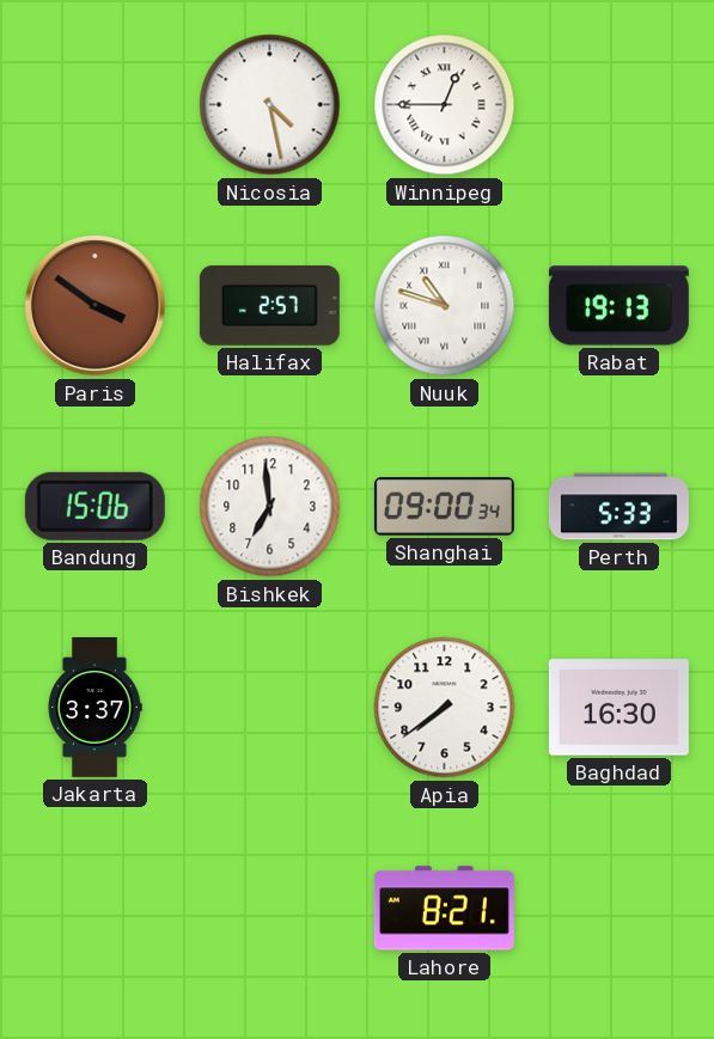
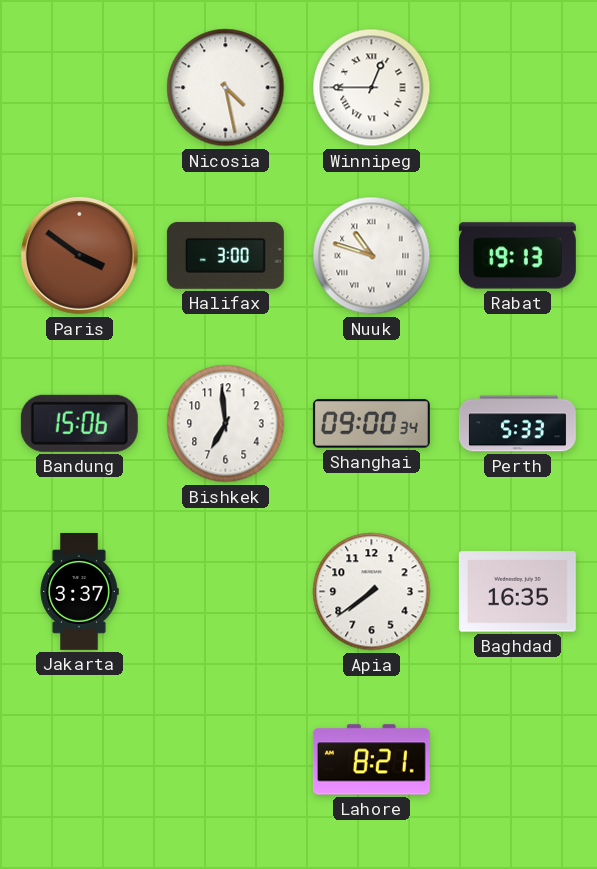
Halifax: 2:57 -> 3:00 (225, 255)
Baghdad: 16:30 -> 16:35 (517, 592)
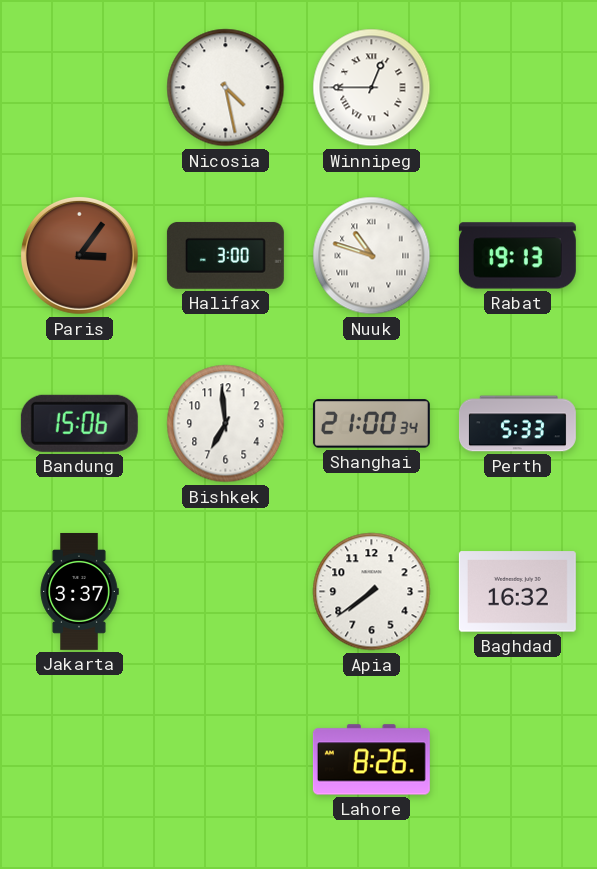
Paris: 3:51 -> 3:06 (79, 255)
Shanghai: 09:00 -> 21:00 (371, 424)
Baghdad: 16:35 -> 16:32 (517, 592)
Lahore: 8:21 -> 8:26 (371, 760)
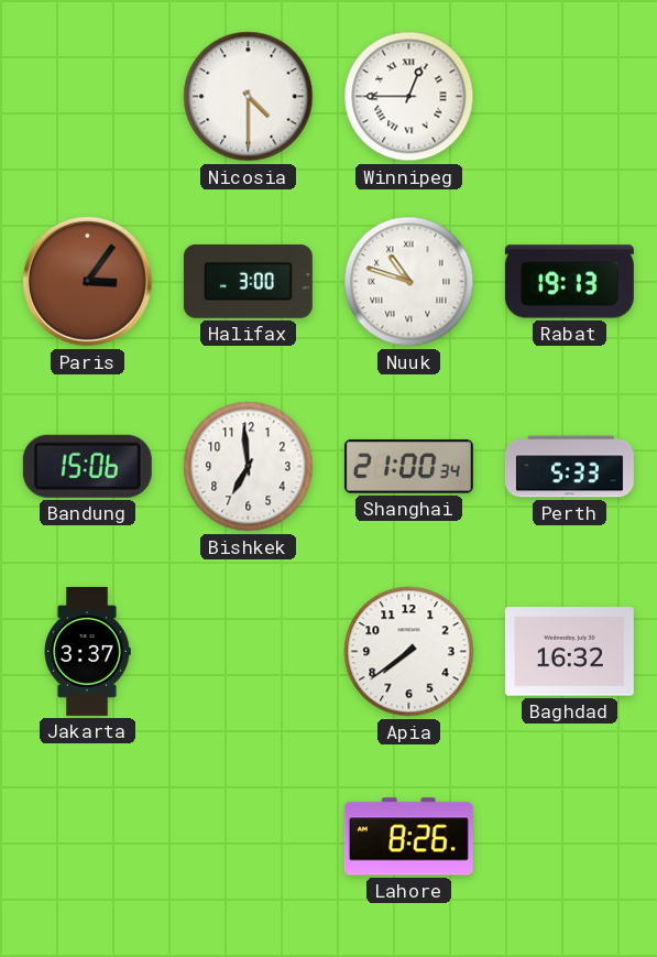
Nicosia: 4:28 -> 4:30 (249, 97)
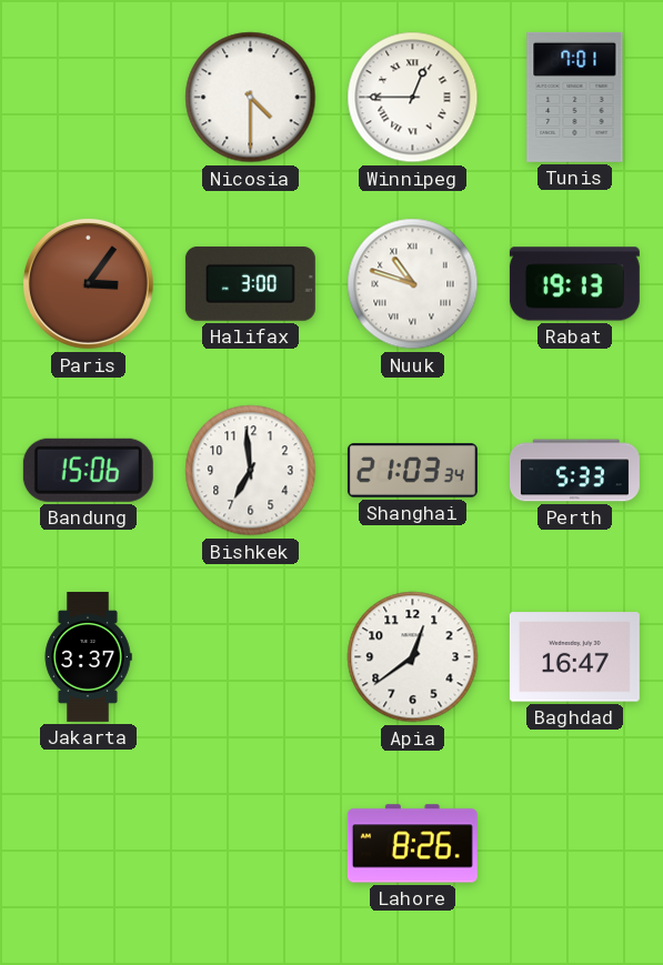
Tunis: none -> 7:01 (575, 97)
Shanghai: 21:00 -> 21:03 (412, 471)
Apia: 7:39 -> 12:39 (413, 657)
Baghdad: 16:32 -> 16:47 (574, 657)
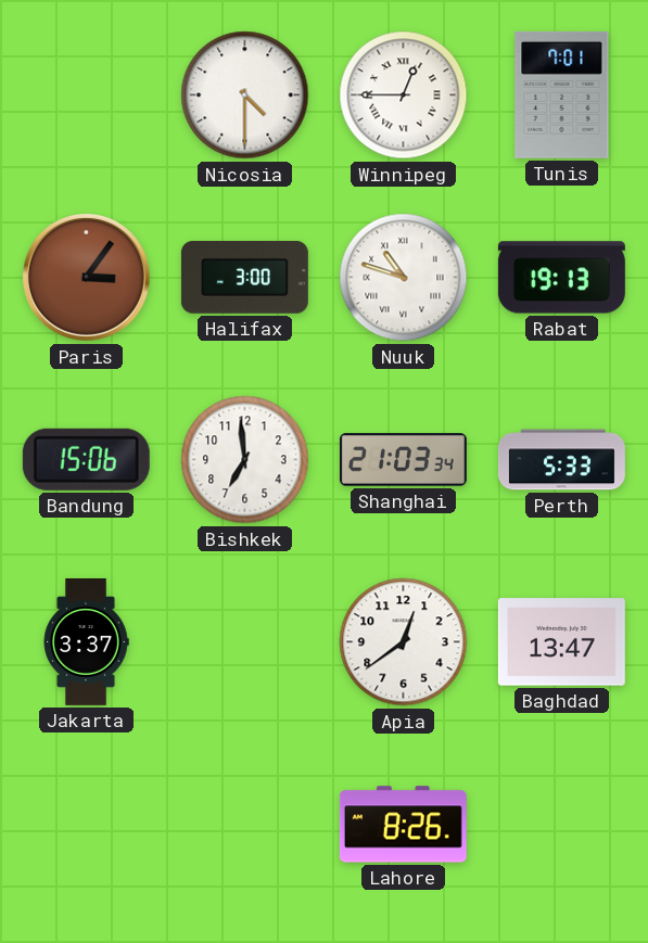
Baghdad: 16:47 -> 13:47 (561, 642)
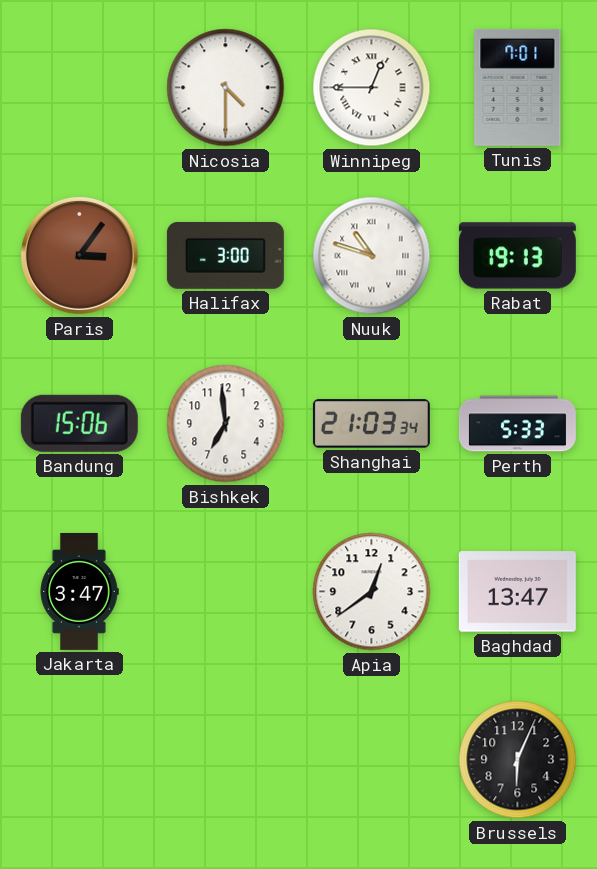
Jakarta: 3:37 -> 3:47 (79, 591)
Lahore: 8:26 -> none (403, 825)
Brussels: none -> 6:04 (518, 760)
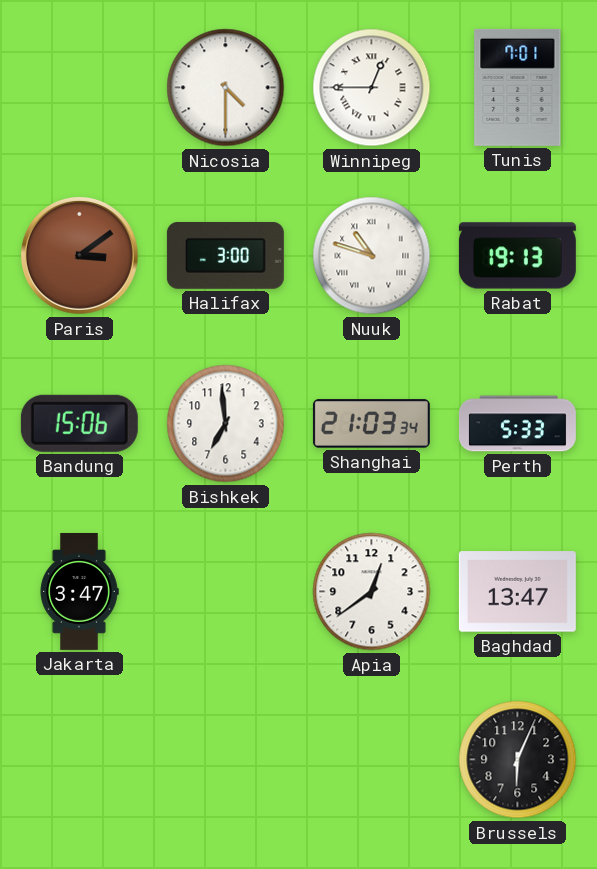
Paris: 3:06 -> 3:09 (79, 255)
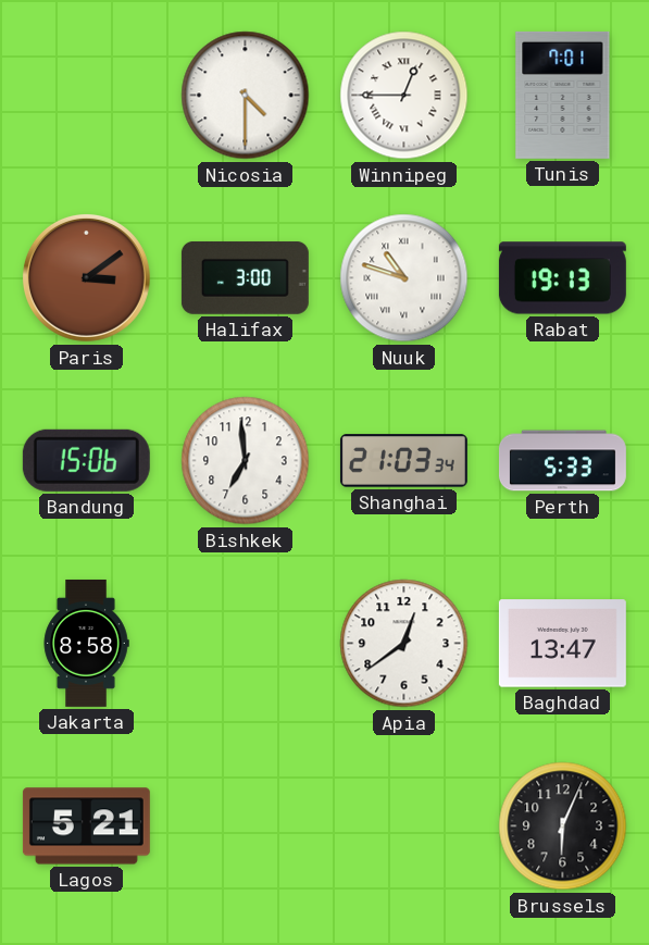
Jakarta: 3:47 -> 8:58 (86, 643)
Lagos: none -> 5:21 (86, 826)
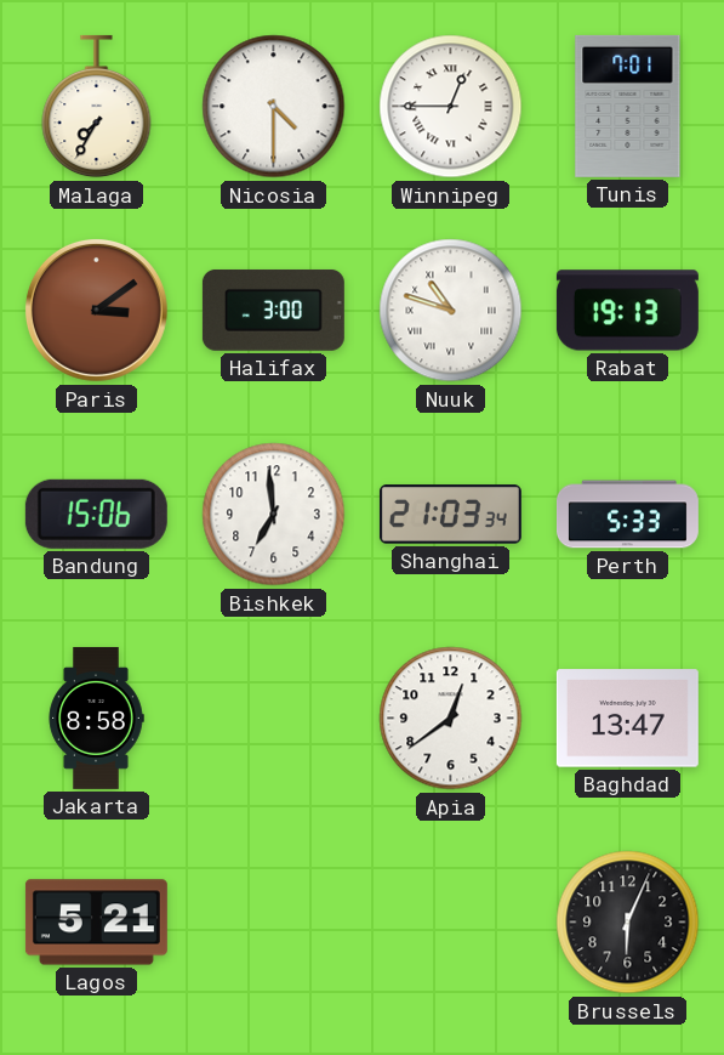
Malaga: none -> 7:35 (97, 107)
